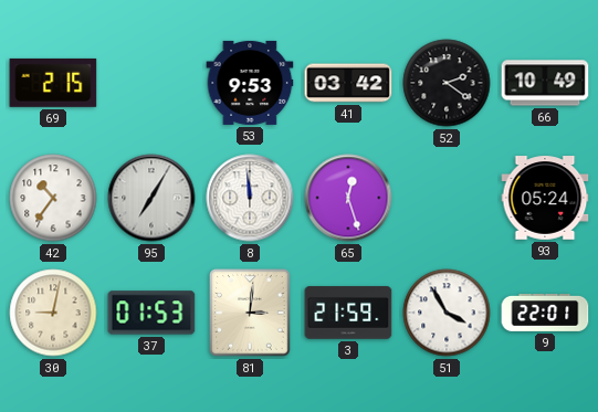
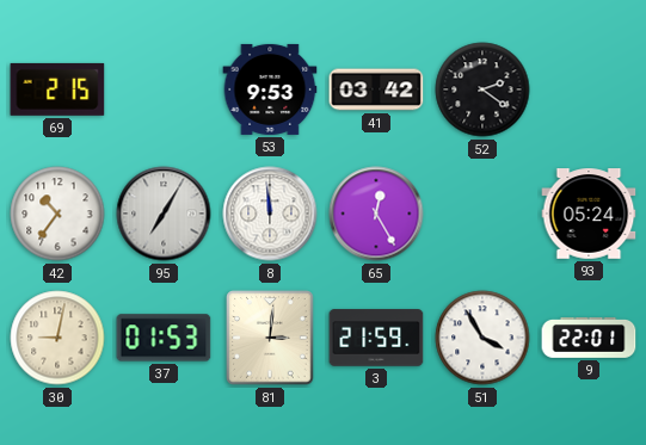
66: 10:49 -> none (545, 83)
65: 12:27 -> 12:25 (376, 214)
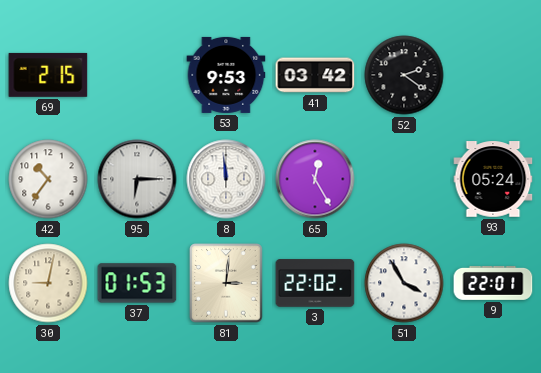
95: 7:05 -> 6:15 (137, 179)
3: 21:59 -> 22:02 (315, 283)
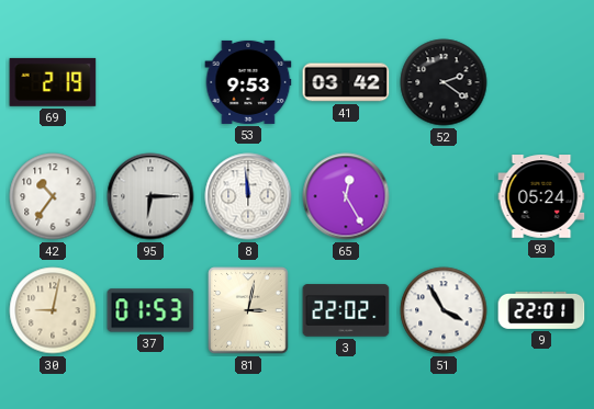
69: 2:15 -> 2:19 (53, 82)
81: 3:01 -> 3:02 (248, 310)
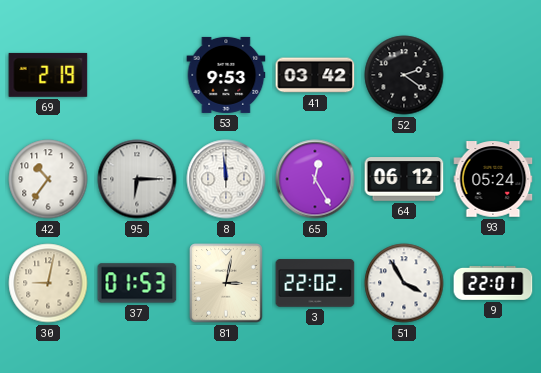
64: none -> 06:12 (404, 179)
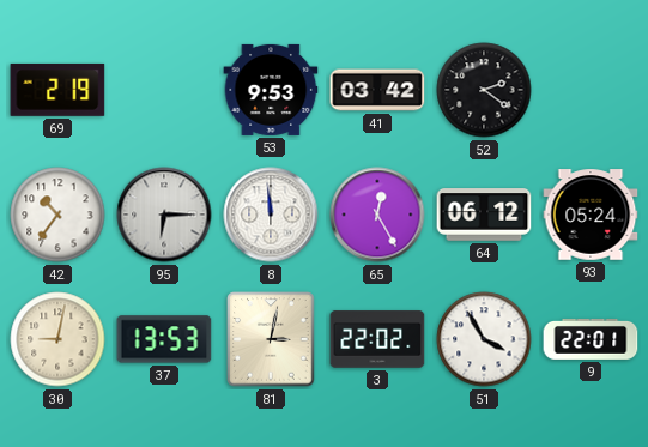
37: 01:53 -> 13:53 (164, 339)
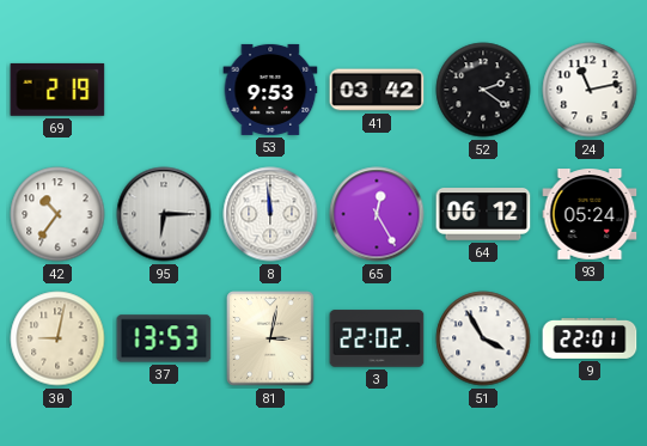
24: none -> 11:13 (590, 90)
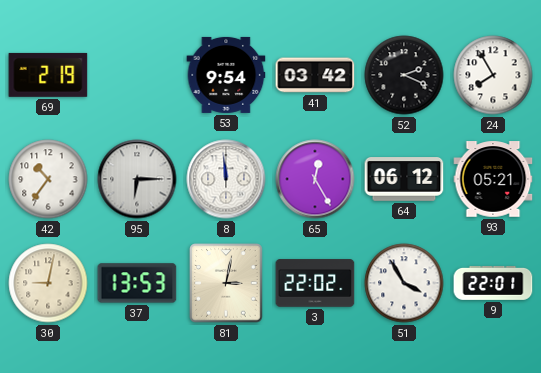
53: 9:53 -> 9:54 (226, 75)
52: 2:21 -> 2:19 (404, 75)
24: 11:13 -> 7:55 (493, 75)
93: 05:24 -> 05:21 (493, 179)
